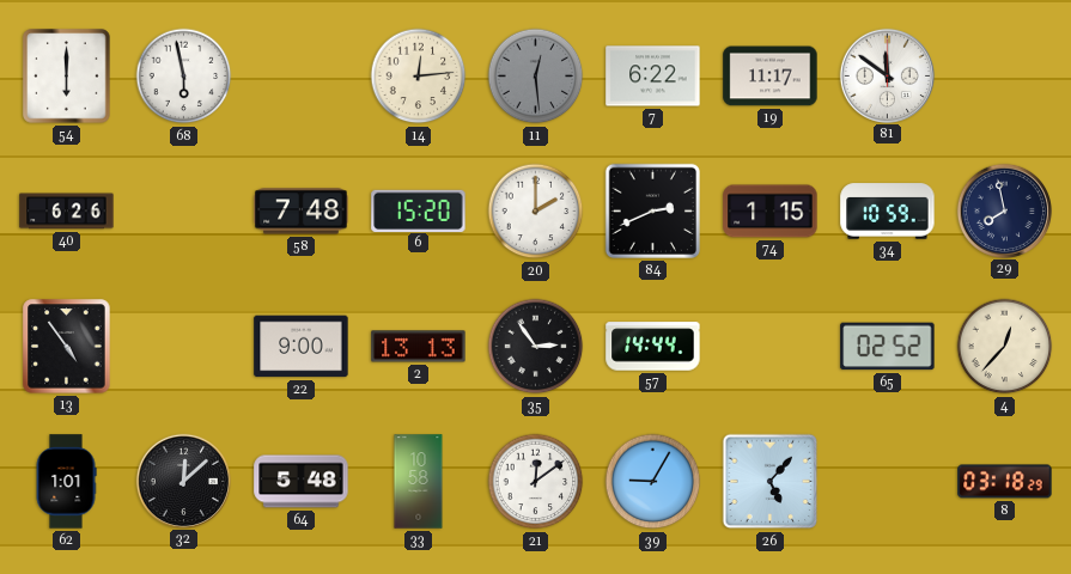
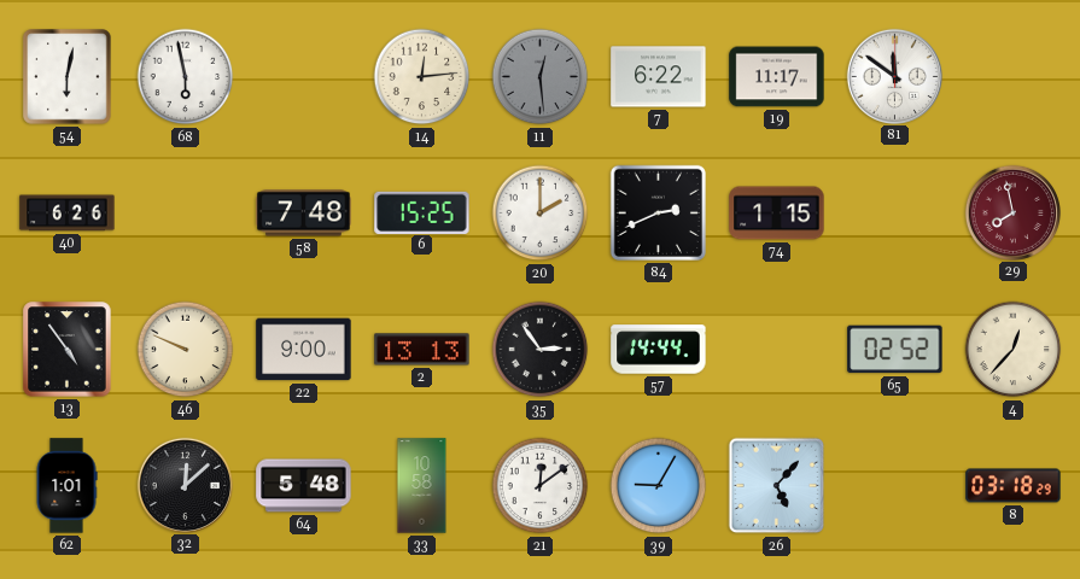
54: 6:00 -> 6:02 (68, 77)
6: 15:20 -> 15:25 (422, 212)
34: 10:59 -> none (888, 212)
29 dial: navy -> burgundy (1012, 212)
46: none -> 9:49 (186, 350)
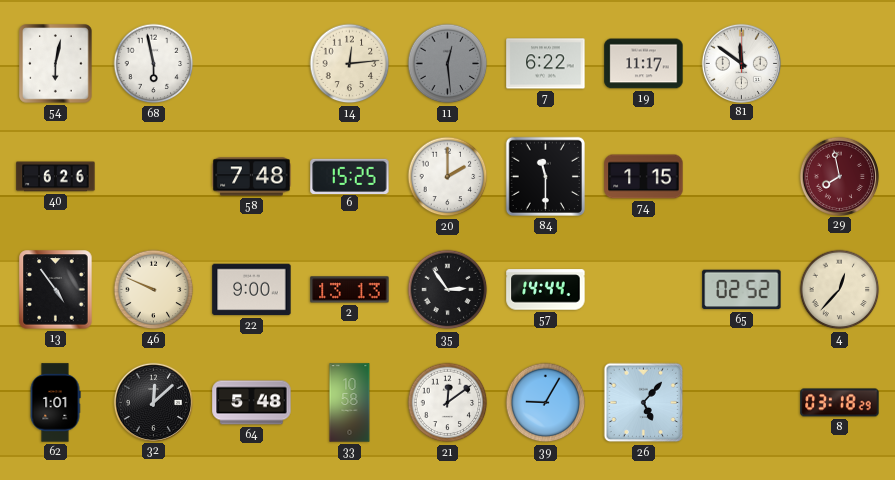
84: 2:41 -> 11:30 (545, 176)
